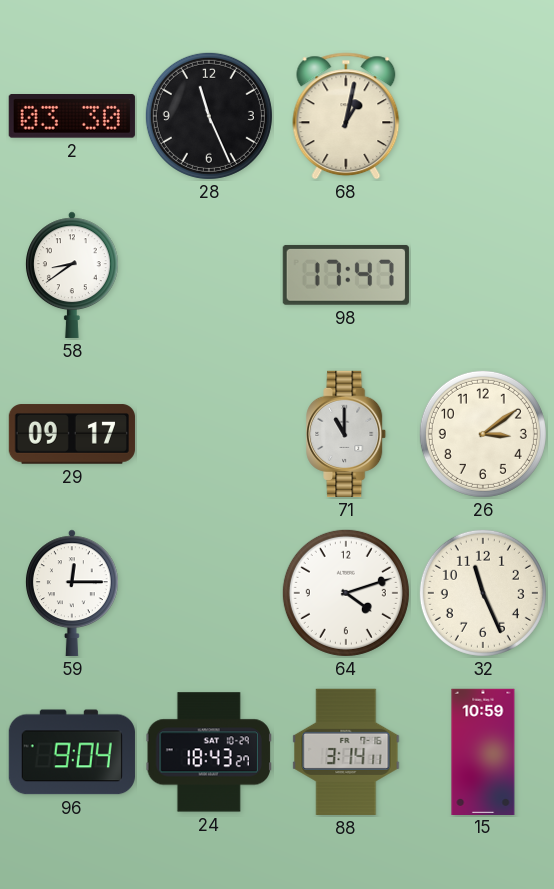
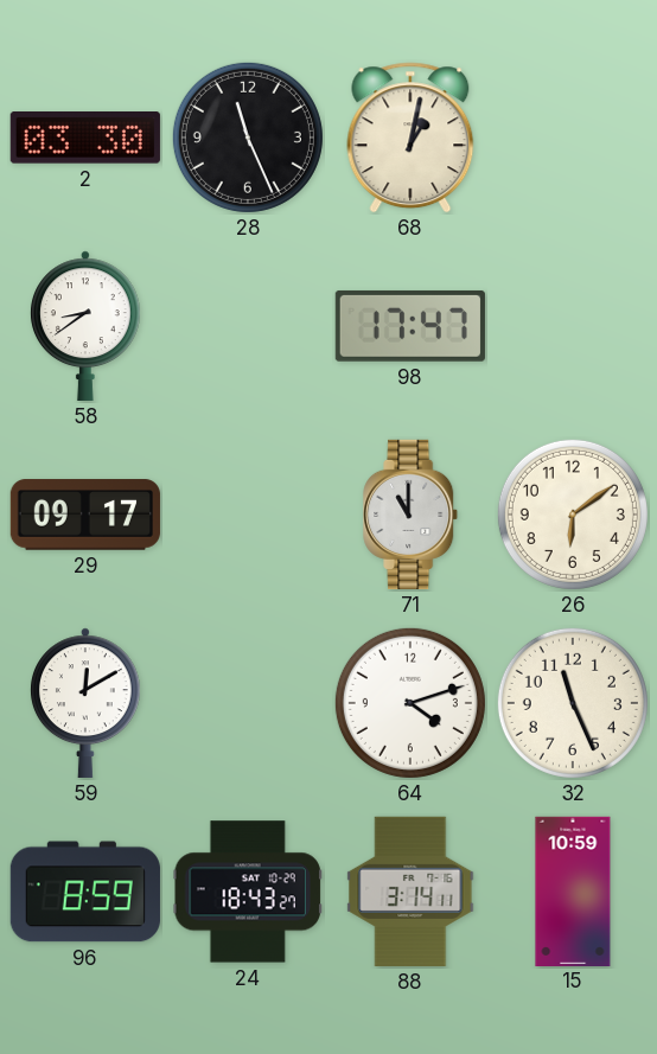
26: 3:09 -> 6:09 (573, 515)
59: 12:15 -> 12:10 (87, 703)
96: 9:04 -> 8:59 (85, 892)
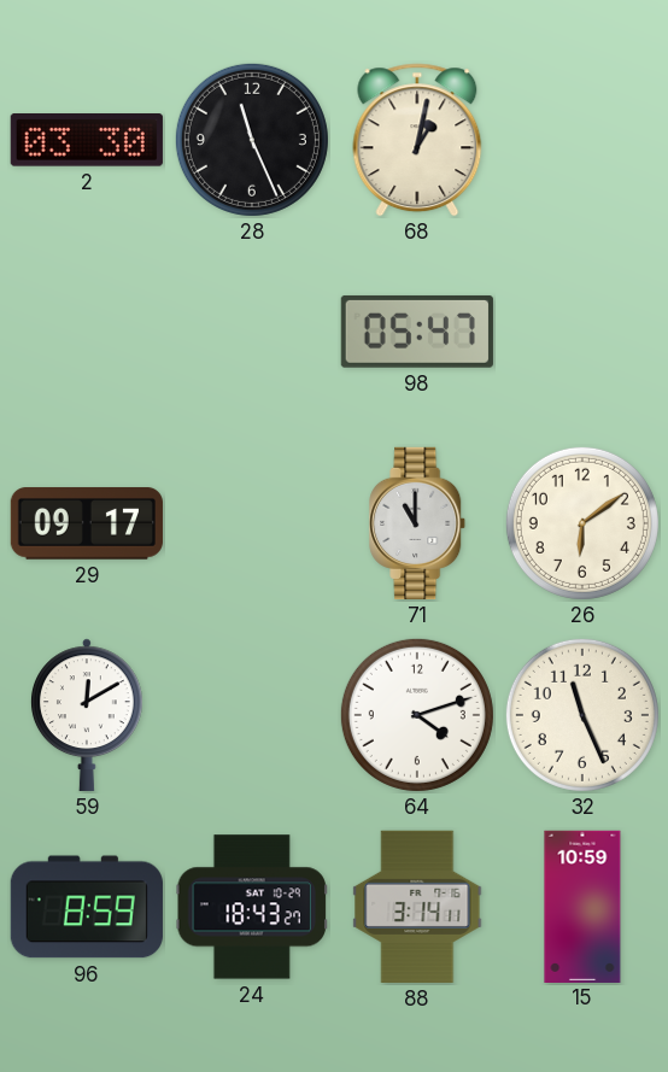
58: 8:39 -> none (87, 326)
98: 17:47 -> 05:47 (417, 332)
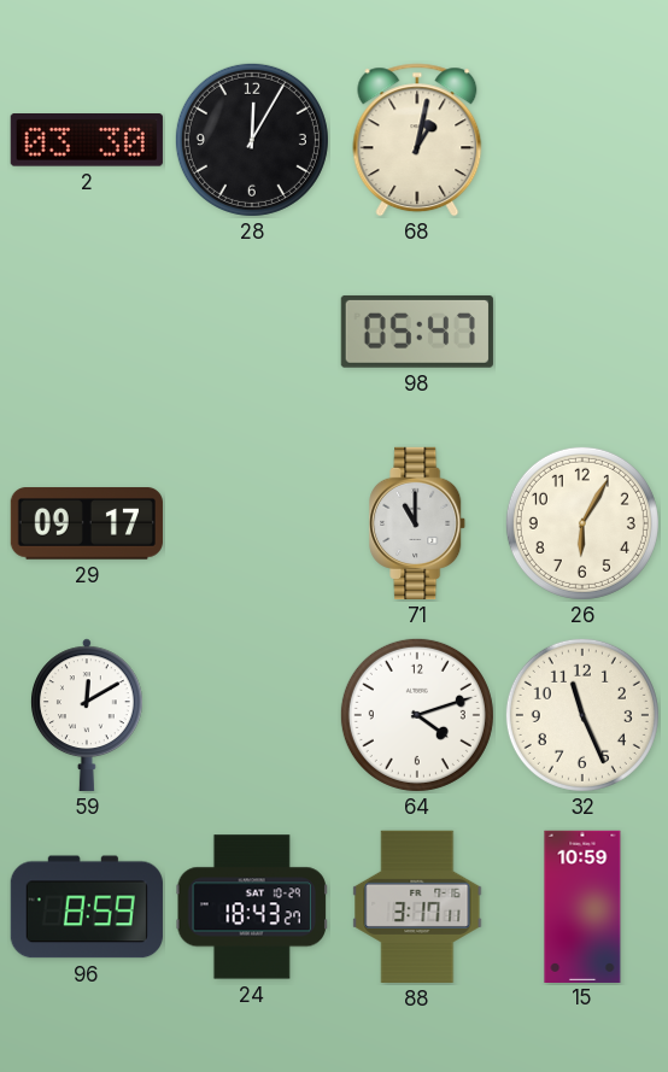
28: 11:26 -> 12:05 (252, 140)
26: 6:09 -> 6:05 (582, 523)
88: 3:14 -> 3:17 (417, 907)
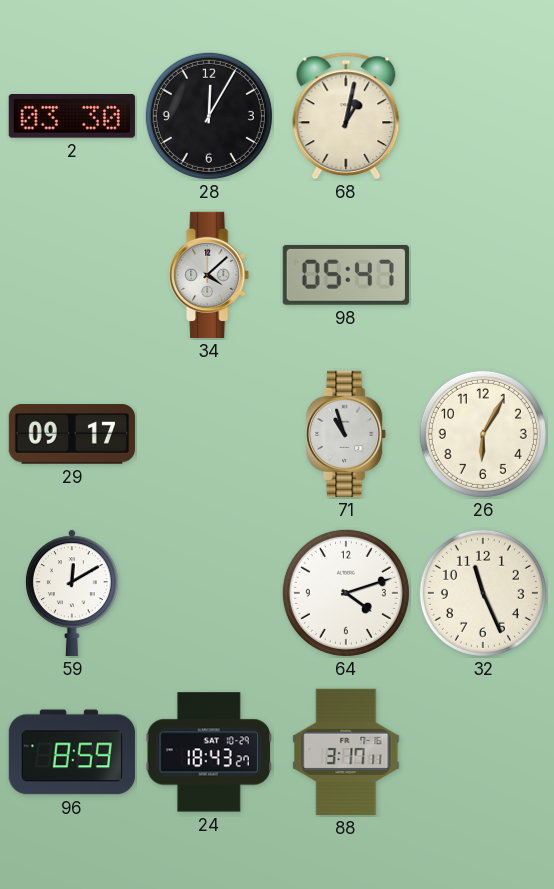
34: none -> 4:08 (210, 275)
71: 11:00 -> 10:57 (347, 434)
15: 10:59 -> none (582, 906)
